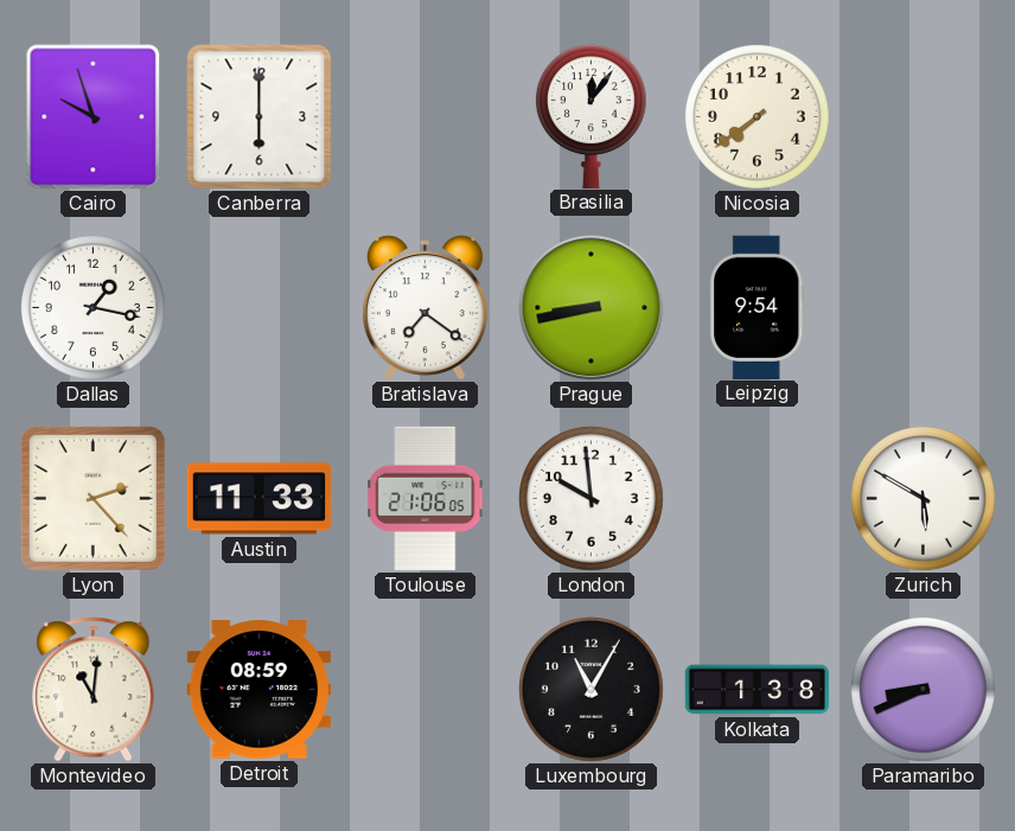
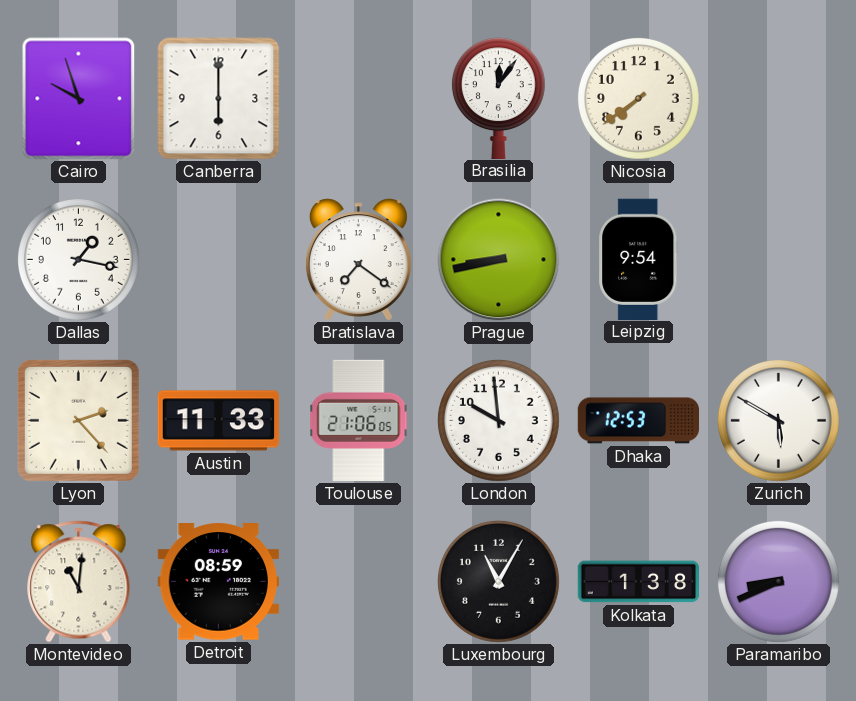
Dhaka: none -> 12:53 (639, 421)
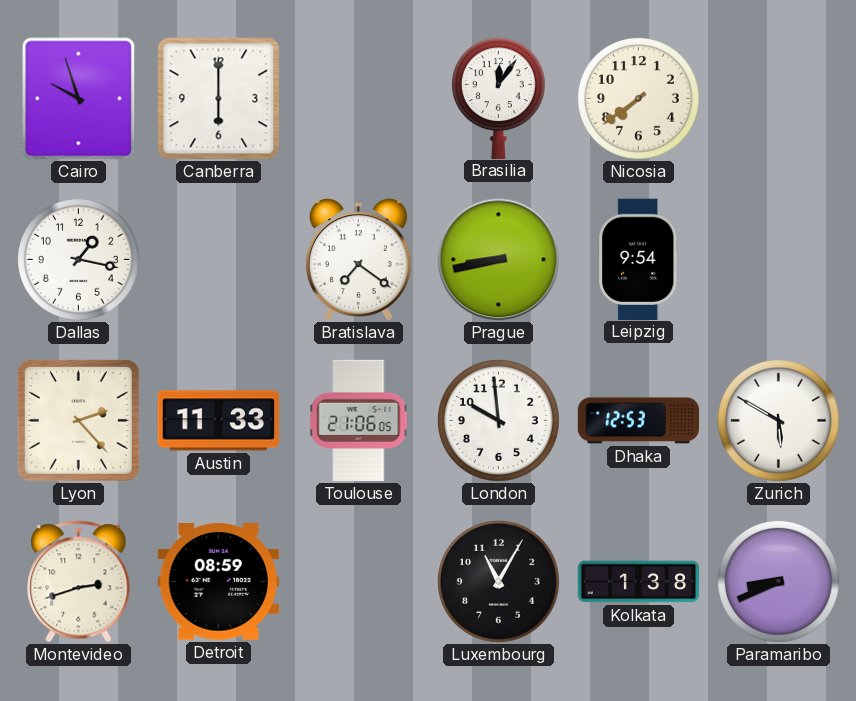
Montevideo: 11:01 -> 2:42 (79, 582)
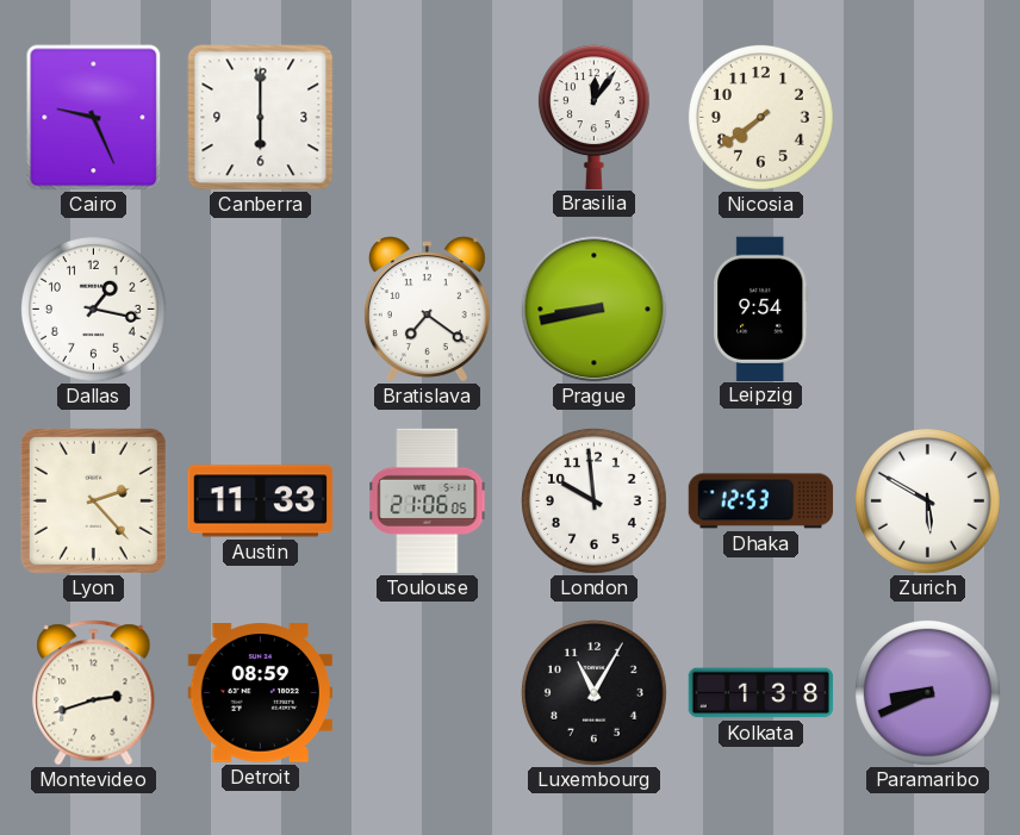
Cairo: 9:57 -> 9:26 (94, 118)
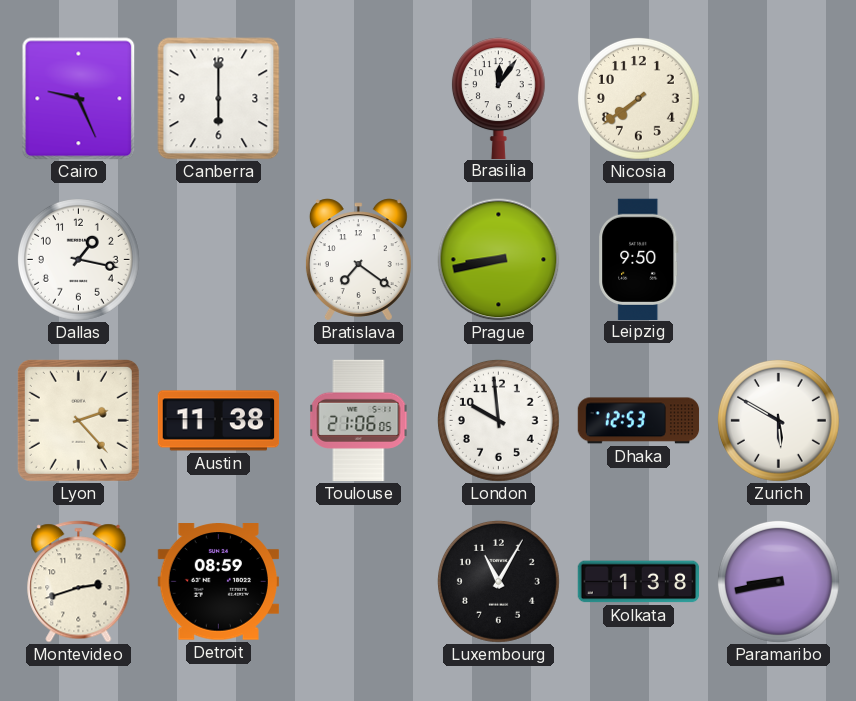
Leipzig: 9:54 -> 9:50 (639, 259)
Austin: 11:33 -> 11:38 (219, 421)
Paramaribo: 8:41 -> 8:43 (778, 581)
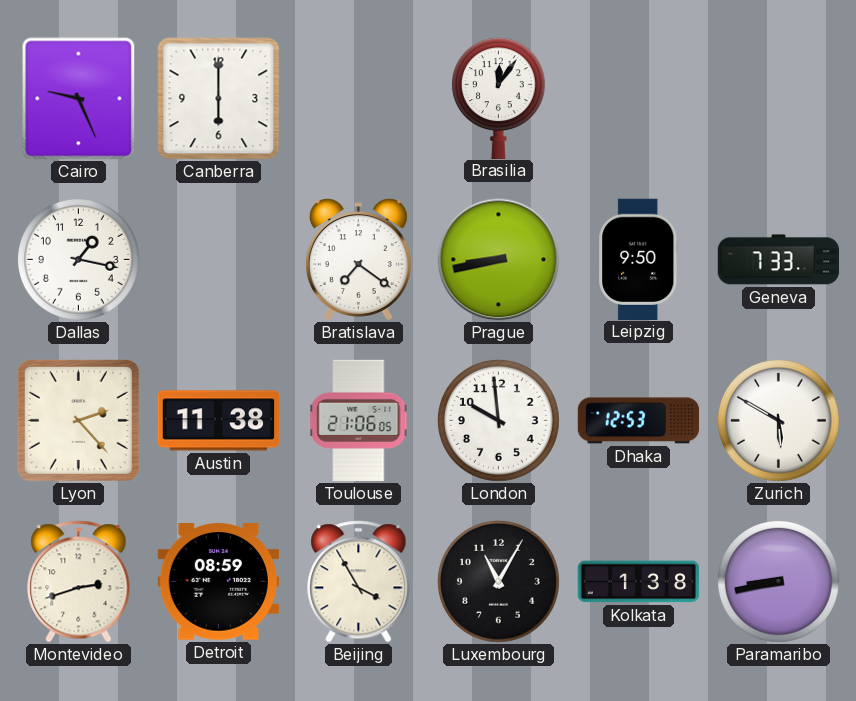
Nicosia: 7:39 -> none (638, 98)
Geneva: none -> 7:33 (779, 260)
Beijing: none -> 3:55 (359, 582)
